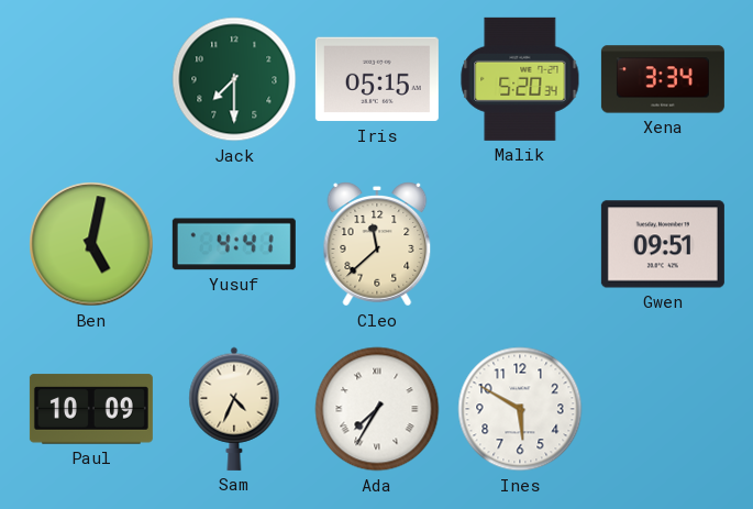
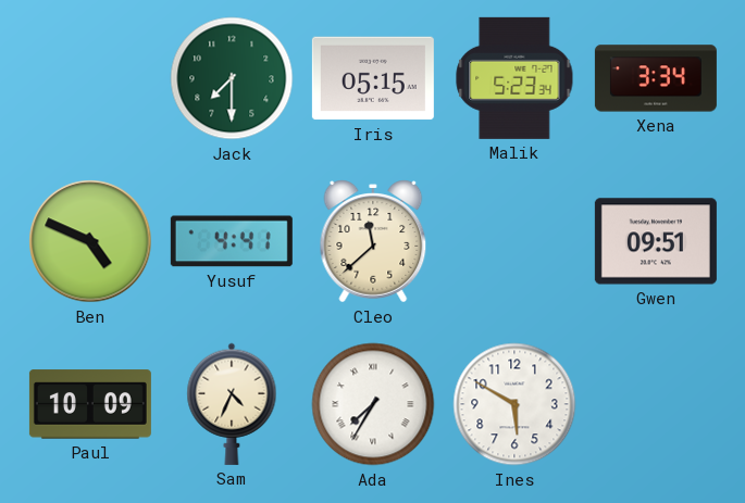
Malik: 5:20 -> 5:23 (514, 78)
Ben: 5:02 -> 4:49 (90, 241)
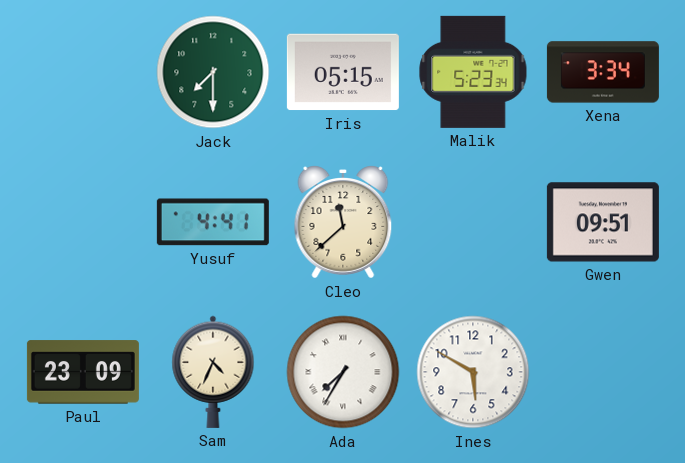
Ben: 4:49 -> none (90, 241)
Paul: 10:09 -> 23:09 (83, 372)
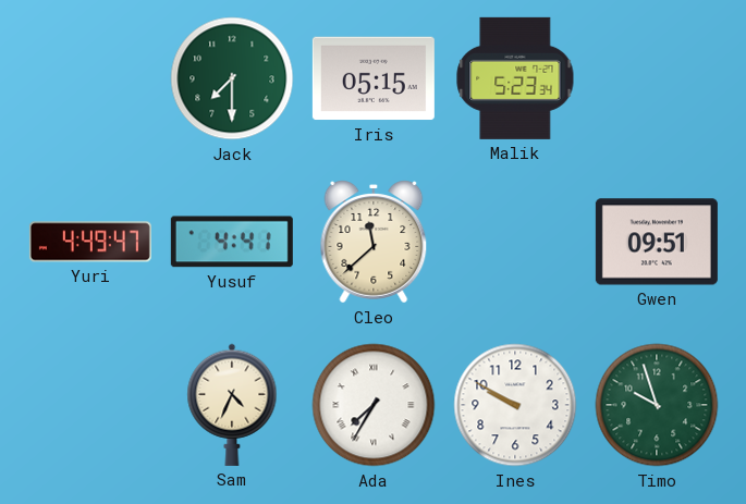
Xena: 3:34 -> none (603, 72)
Yuri: none -> 4:49 (90, 242)
Paul: 23:09 -> none (83, 372)
Ines: 5:50 -> 9:50 (515, 405)
Timo: none -> 9:57 (657, 405)
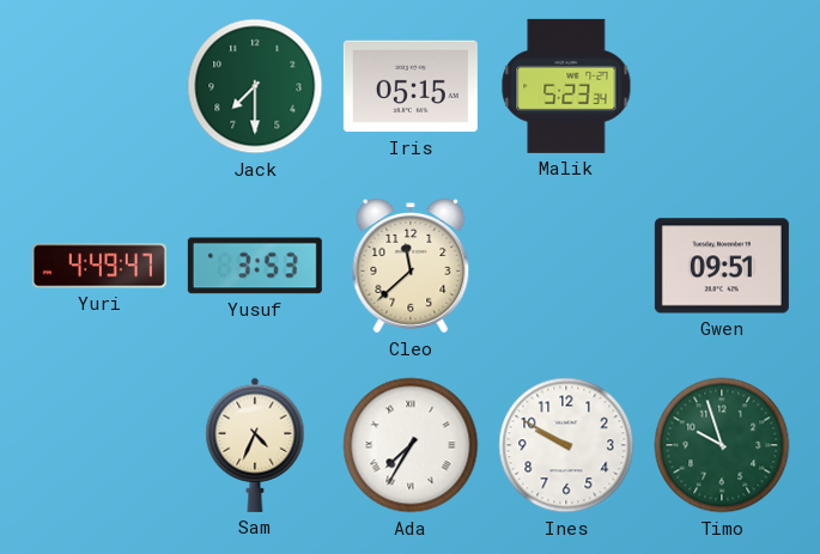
Yusuf: 4:41 -> 3:53 (255, 266)
